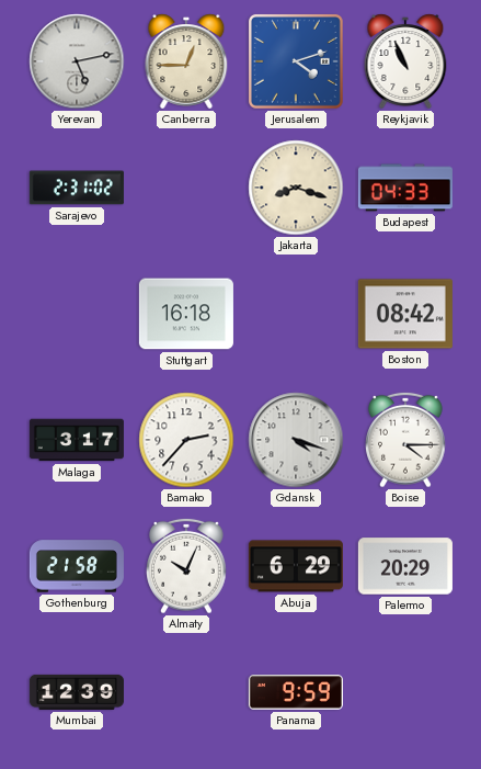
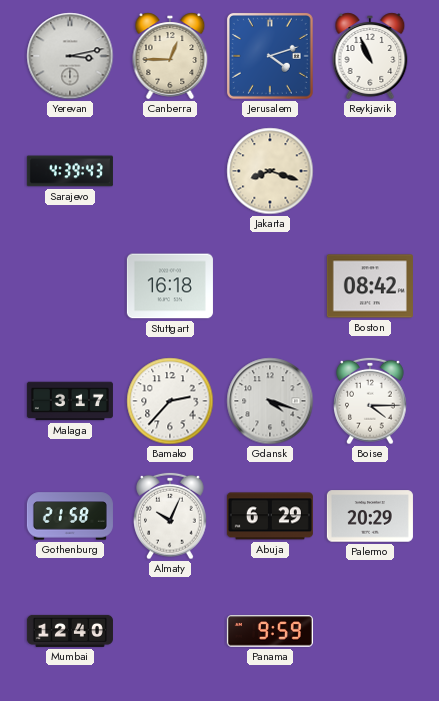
Yerevan: 5:13 -> 3:13 (70, 56)
Sarajevo: 2:31 -> 4:39 (70, 171)
Budapest: 04:33 -> none (405, 188)
Mumbai: 12:39 -> 12:40 (70, 631)
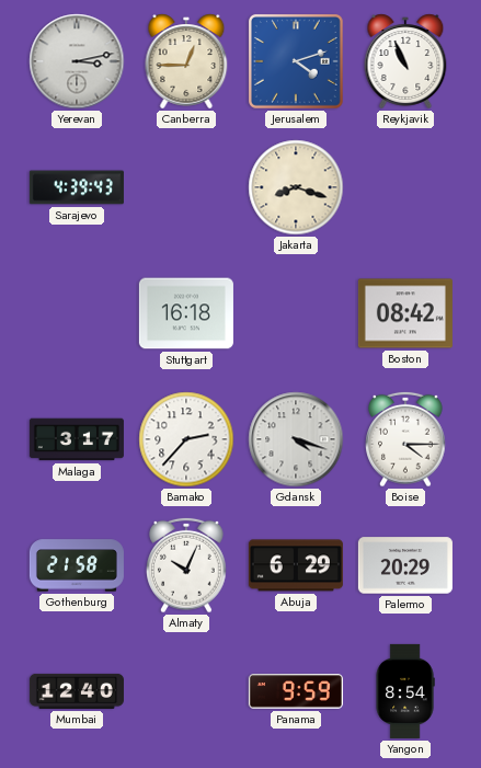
Yangon: none -> 8:54 (405, 691)
